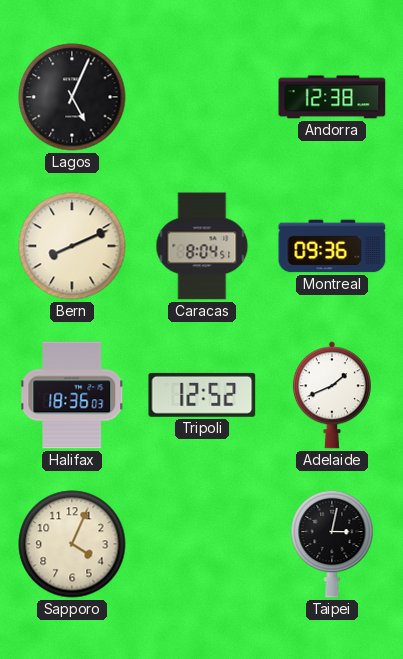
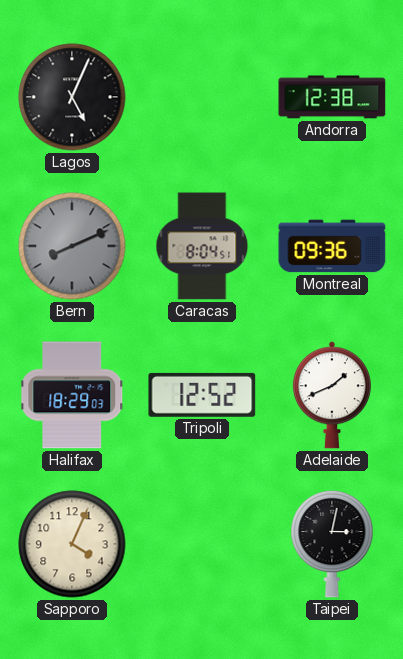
Bern dial: cream -> grey (72, 246)
Halifax: 18:36 -> 18:29 (72, 395)
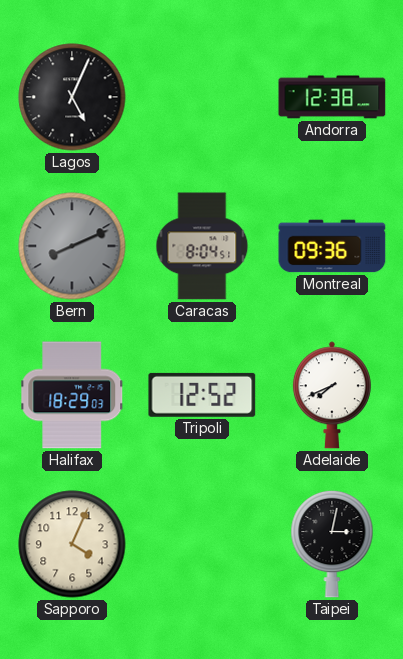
Adelaide: 1:41 -> 7:41 (332, 395)
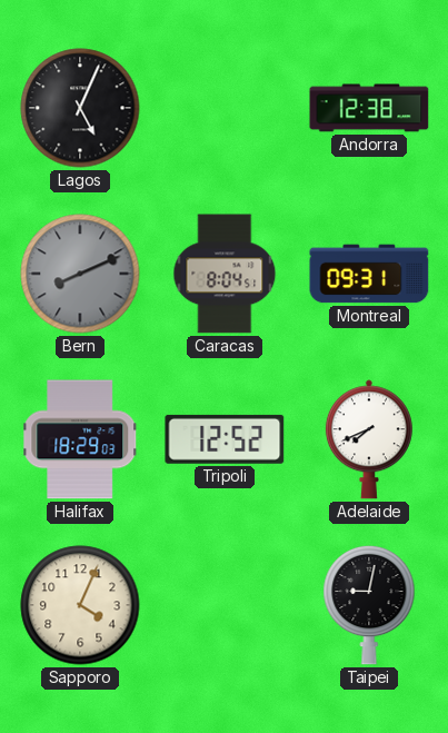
Montreal: 09:36 -> 09:31 (369, 274)
Taipei: 3:02 -> 9:02 (369, 605)
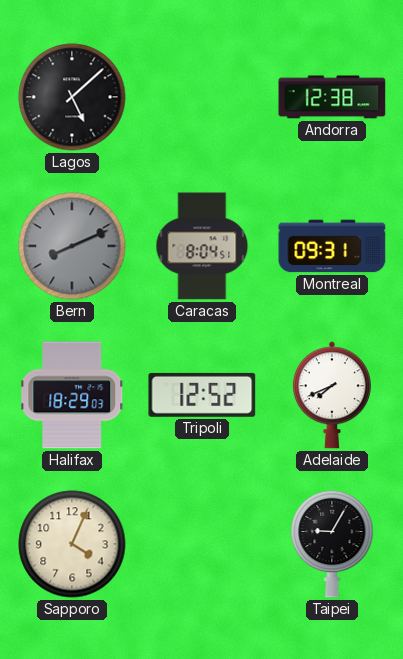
Lagos: 5:04 -> 5:08 (72, 97)
Taipei: 9:02 -> 9:05 (332, 544)
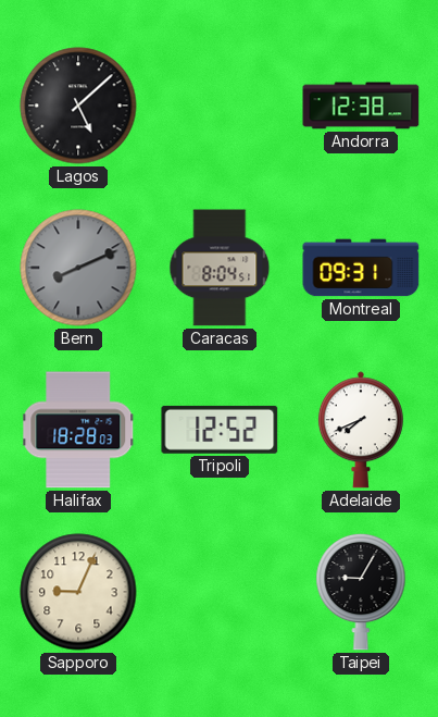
Halifax: 18:29 -> 18:28 (78, 430)
Sapporo: 4:04 -> 9:04 (78, 592)
